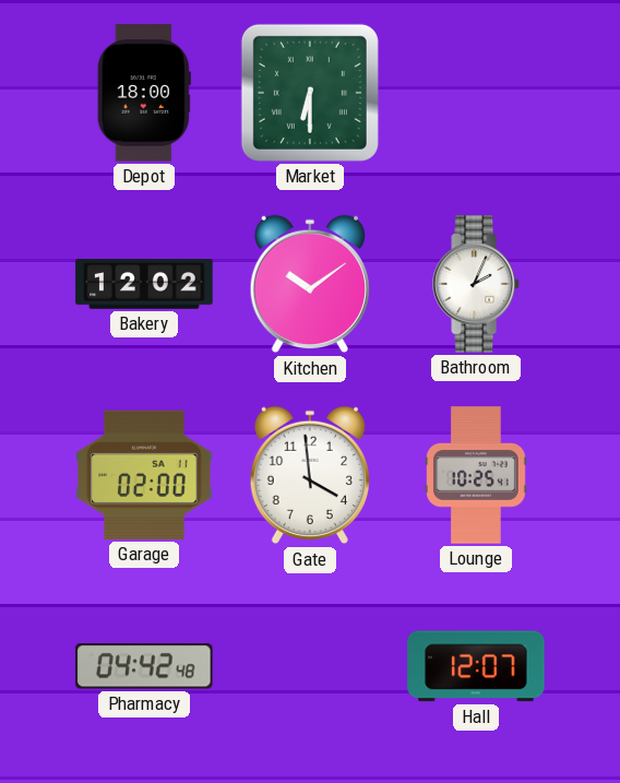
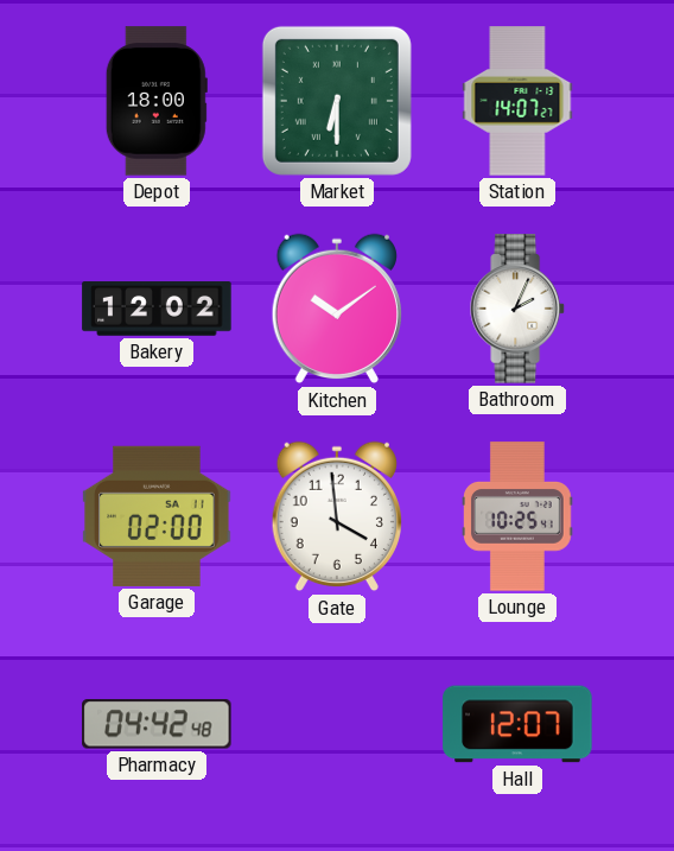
Station: none -> 14:07 (517, 101)
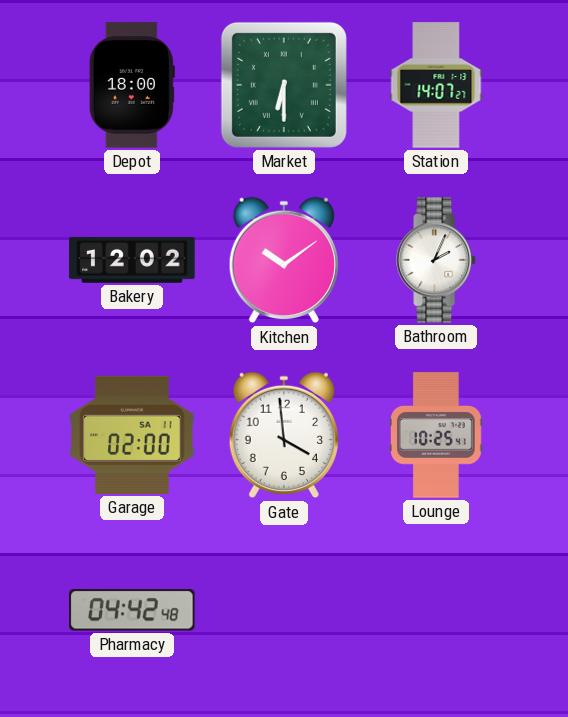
Hall: 12:07 -> none (517, 724)
